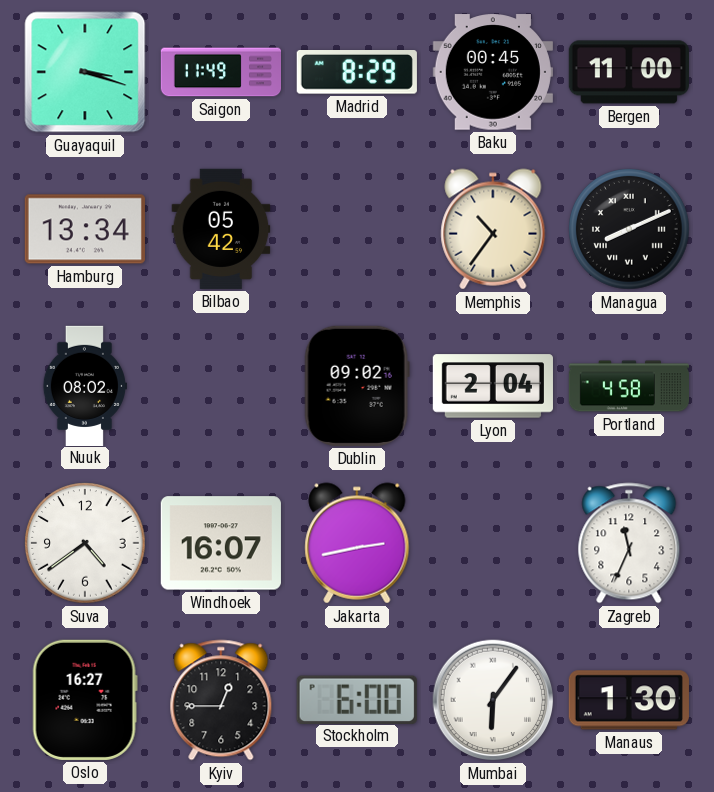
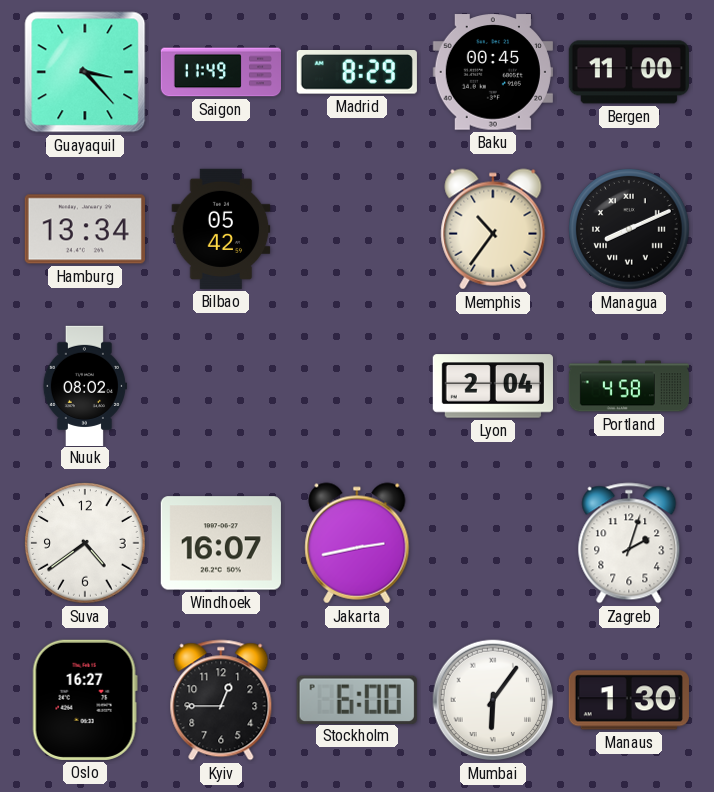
Guayaquil: 3:18 -> 3:23 (85, 72)
Dublin: 09:02 -> none (357, 386)
Zagreb: 11:34 -> 2:03 (629, 543)
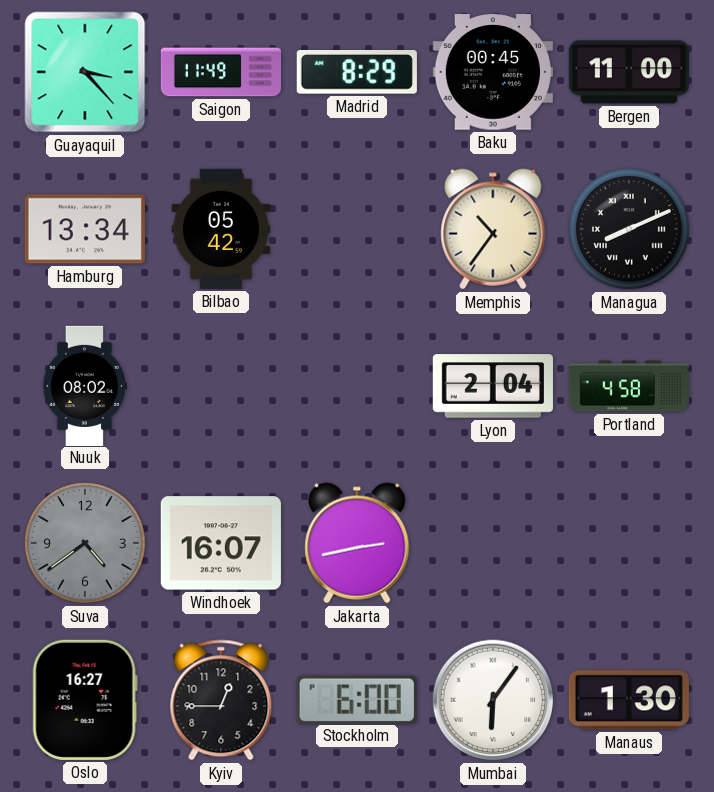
Suva dial: white -> grey (85, 543)
Zagreb: 2:03 -> none (629, 543)
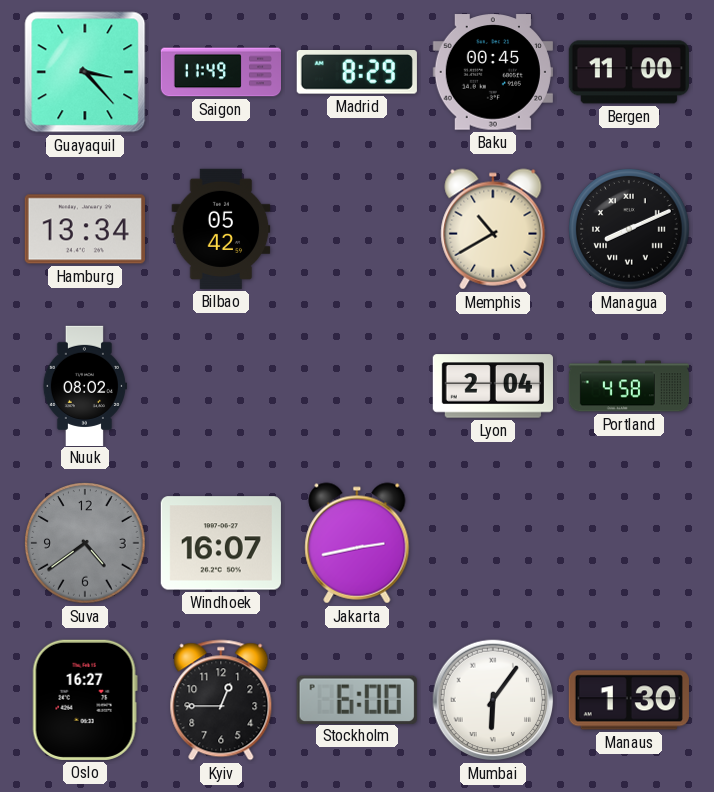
Memphis: 10:36 -> 10:40 (493, 229)
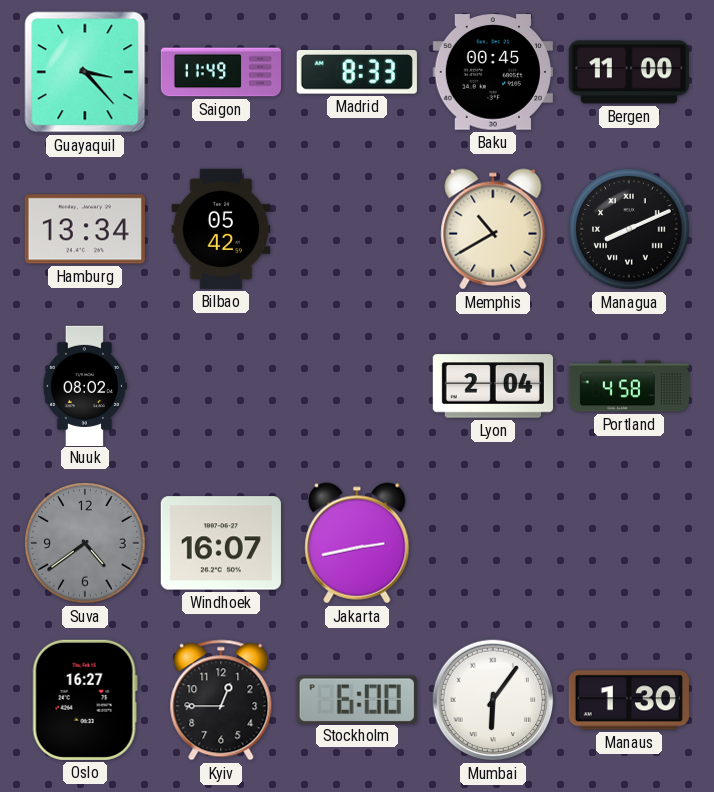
Madrid: 8:29 -> 8:33 (357, 73)
